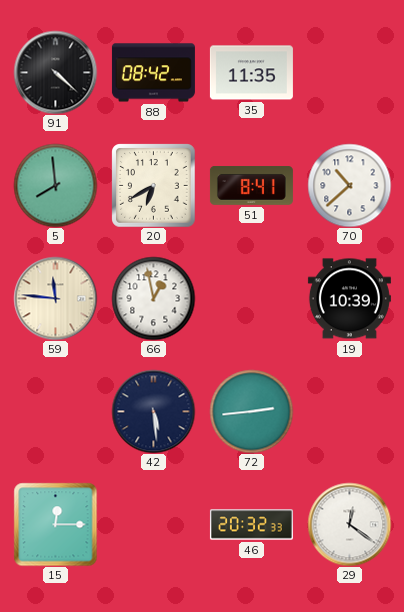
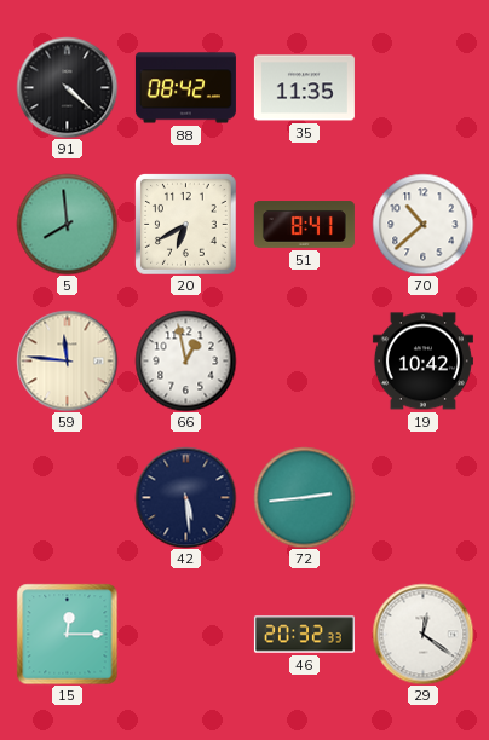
19: 10:39 -> 10:42 (422, 362)
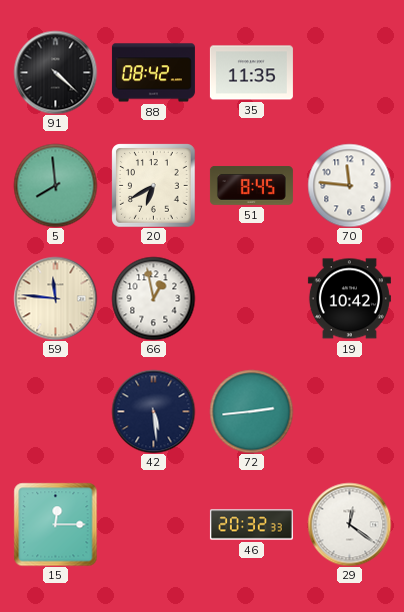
51: 8:41 -> 8:45 (251, 186)
70: 10:38 -> 11:46 (349, 185)
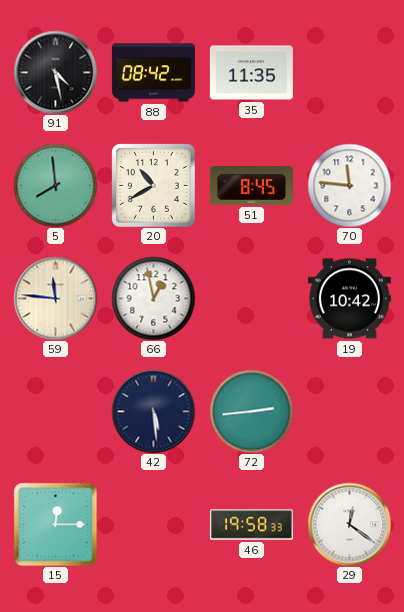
91: 4:22 -> 4:28 (55, 72)
20: 6:40 -> 10:40 (153, 185)
46: 20:32 -> 19:58 (251, 525)
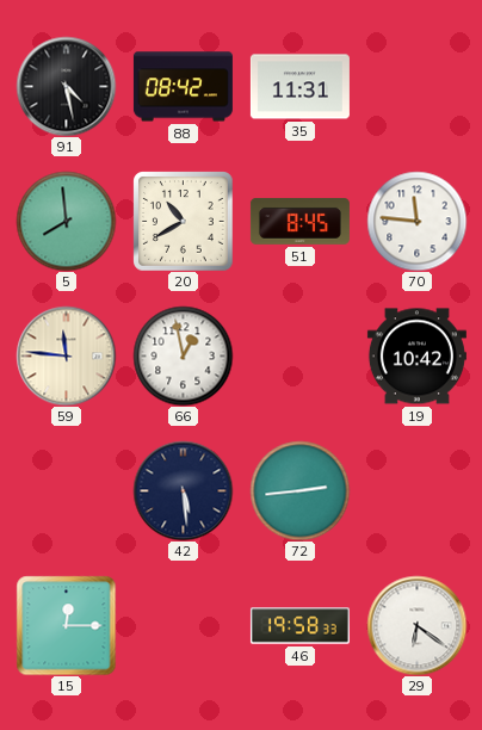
35: 11:35 -> 11:31 (299, 87)
29: 12:21 -> 6:21 (416, 625)
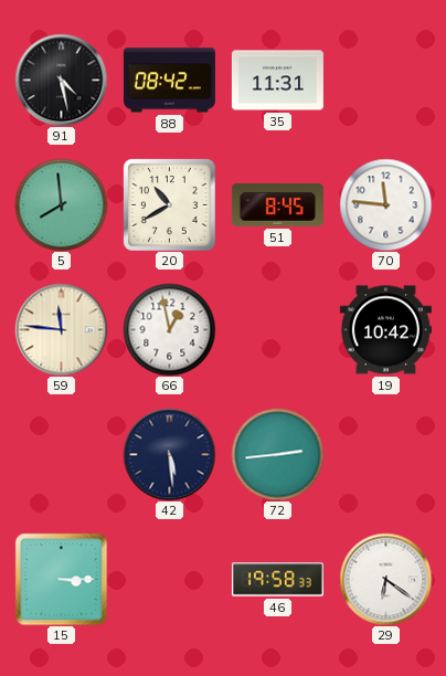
15: 12:15 -> 3:15 (61, 579)
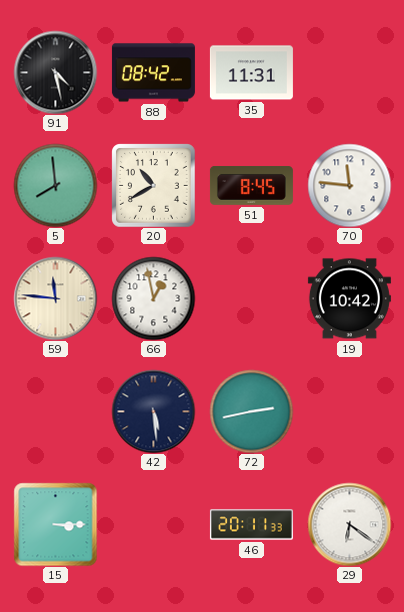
72: 2:44 -> 2:43 (251, 411)
46: 19:58 -> 20:11 (251, 525)
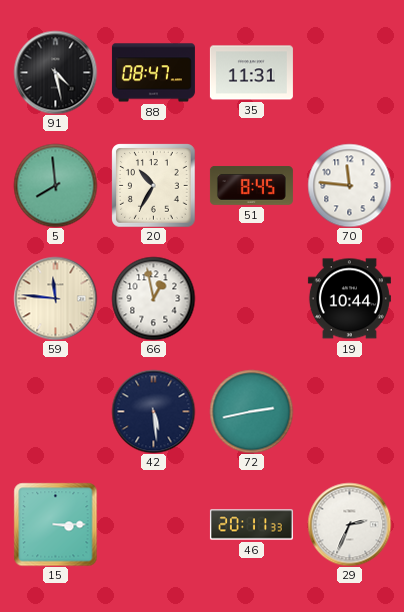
88: 08:42 -> 08:47 (153, 73)
20: 10:40 -> 10:35 (153, 185)
19: 10:42 -> 10:44 (349, 299)
29: 6:21 -> 2:34 (349, 524)
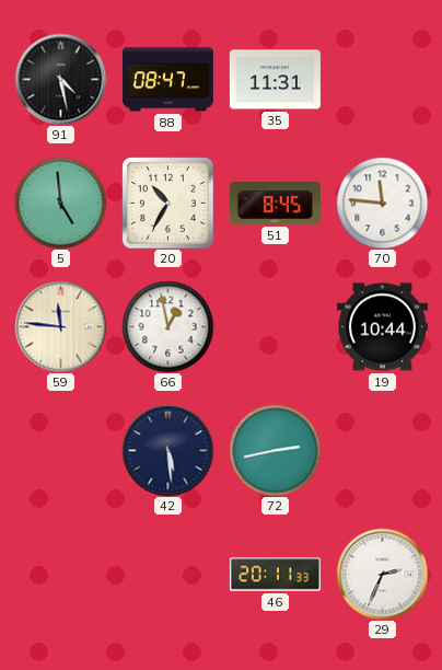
5: 7:59 -> 4:59 (60, 203)
15: 3:15 -> none (55, 524)
